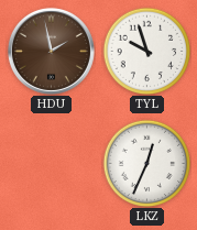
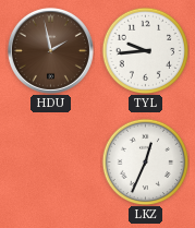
TYL: 9:57 -> 9:44 (145, 50)
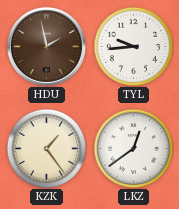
KZK: none -> 1:24 (46, 148)
LKZ: 12:34 -> 12:39 (133, 148)
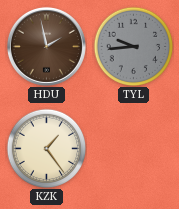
TYL dial: white -> grey (133, 46)
LKZ: 12:39 -> none (133, 148)
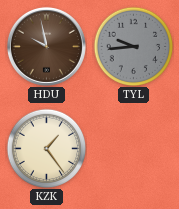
HDU: 1:58 -> 9:58 (46, 46)
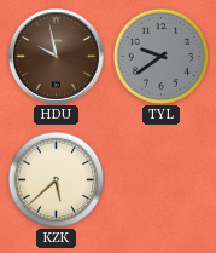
TYL: 9:44 -> 9:39 (160, 56)
KZK: 1:24 -> 5:38 (56, 179)
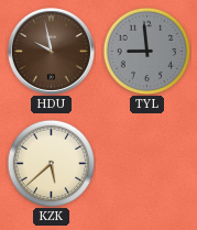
TYL: 9:39 -> 8:59 (146, 51)
